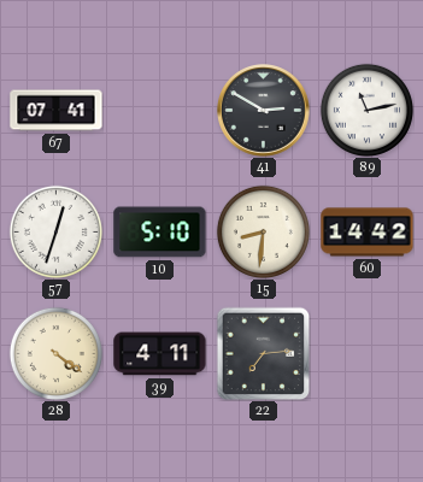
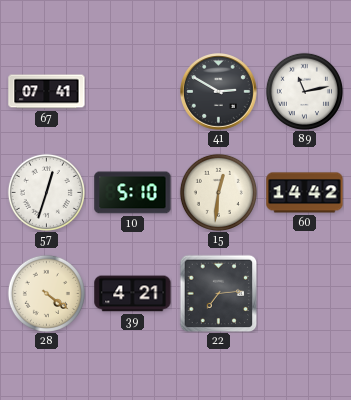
15: 8:31 -> 12:31 (218, 192)
39: 4:11 -> 4:21 (133, 294)
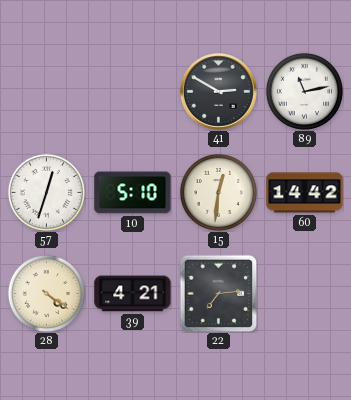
67: 07:41 -> none (47, 92)
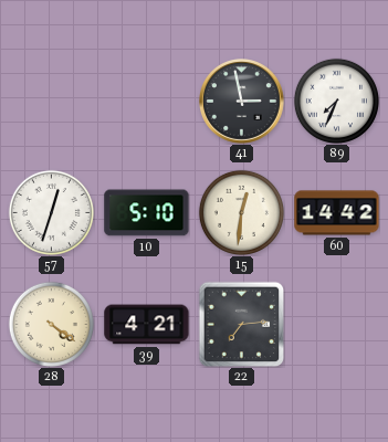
41: 2:50 -> 2:58 (242, 102)
89: 11:13 -> 7:34 (336, 101)
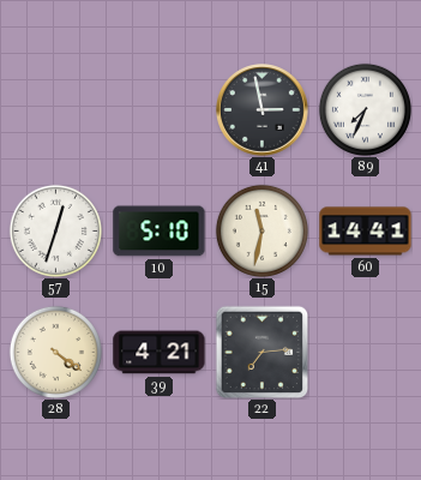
15: 12:31 -> 11:32 (261, 230)
60: 14:42 -> 14:41 (366, 232)
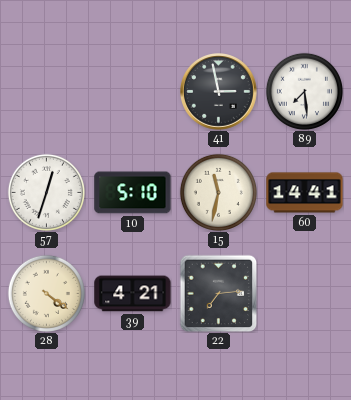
89: 7:34 -> 7:29 (304, 91)
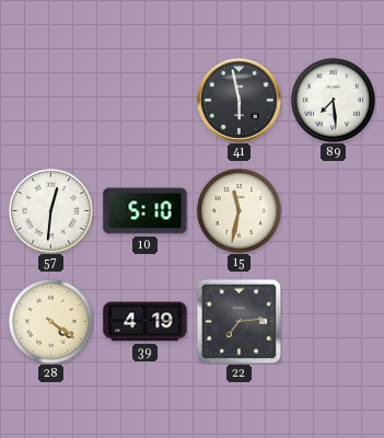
41: 2:58 -> 5:58 (240, 101)
57: 12:33 -> 12:31 (50, 210)
60: 14:41 -> none (305, 193)
39: 4:21 -> 4:19 (146, 322)
